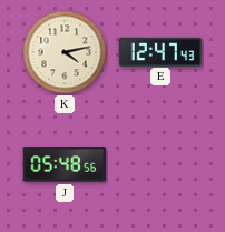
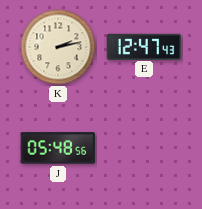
K: 4:13 -> 2:13 (58, 47)
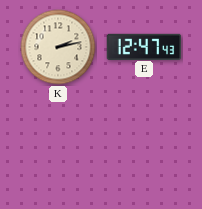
J: 05:48 -> none (58, 148)
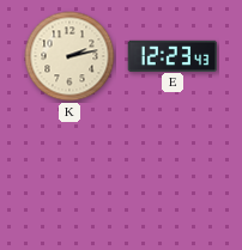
E: 12:47 -> 12:23 (173, 55)
